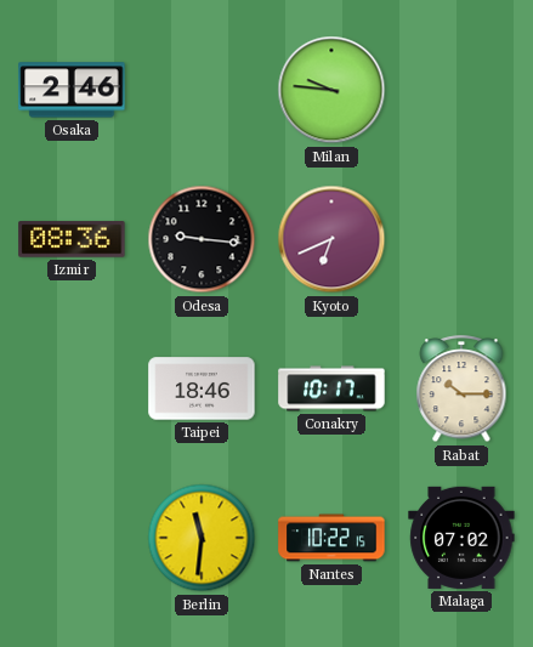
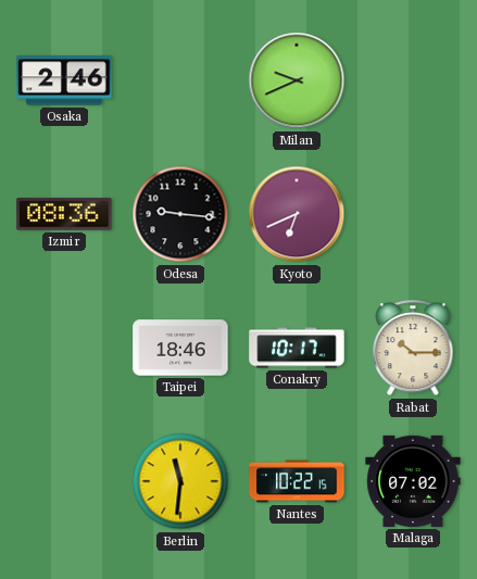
Milan: 9:46 -> 9:41 (297, 80)
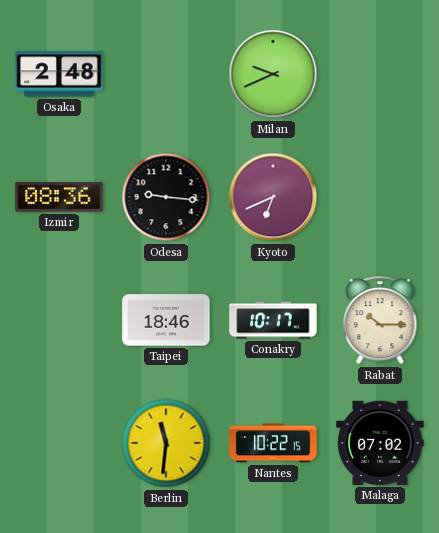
Osaka: 2:46 -> 2:48 (59, 74)
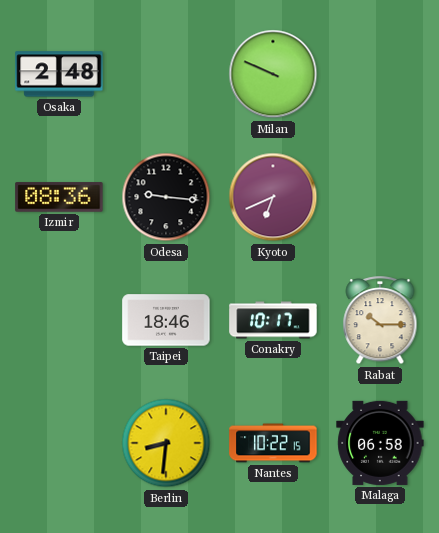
Milan: 9:41 -> 9:49 (273, 74)
Berlin: 11:31 -> 8:31 (166, 443)
Malaga: 07:02 -> 06:58 (380, 443)
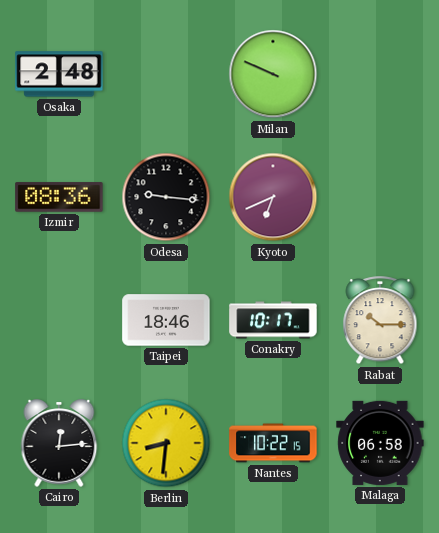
Cairo: none -> 12:14 (59, 443)
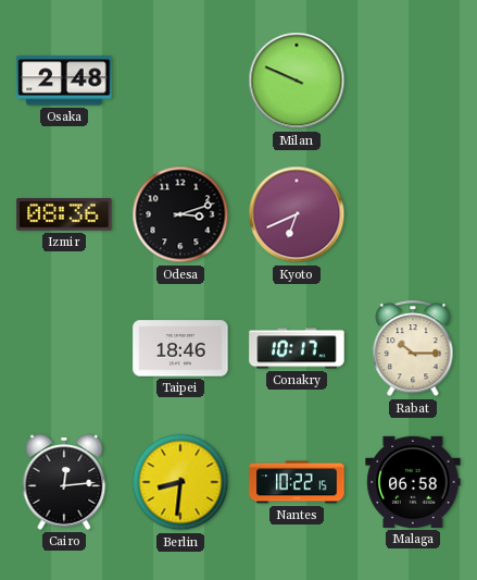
Odesa: 9:16 -> 3:12 (180, 214)
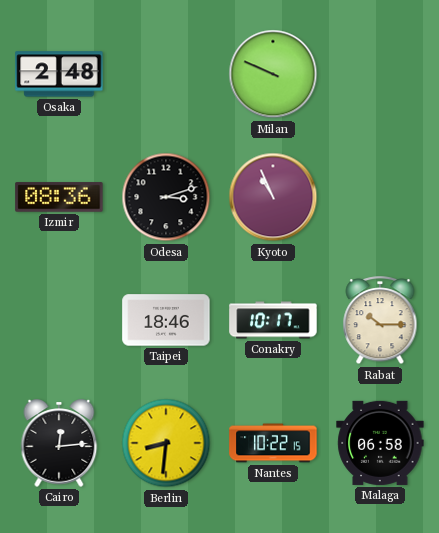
Kyoto: 6:41 -> 10:56 (273, 197)
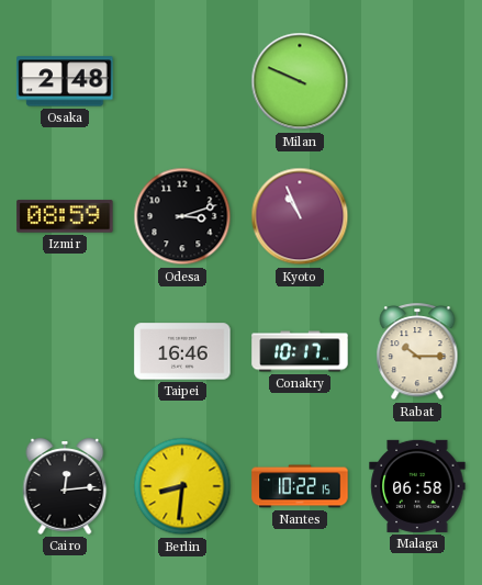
Izmir: 08:36 -> 08:59 (65, 216)
Taipei: 18:46 -> 16:46 (182, 351)
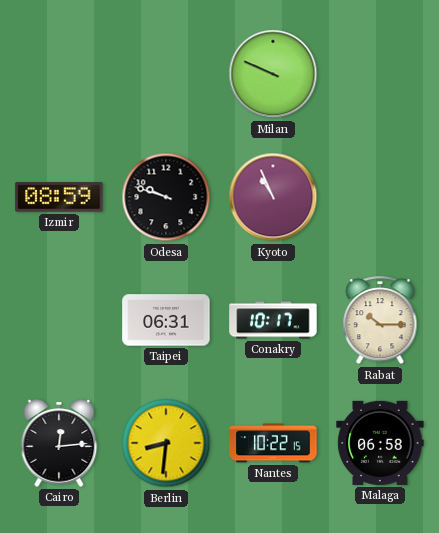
Osaka: 2:48 -> none (65, 81)
Odesa: 3:12 -> 9:48 (166, 197)
Taipei: 16:46 -> 06:31 (166, 320)
